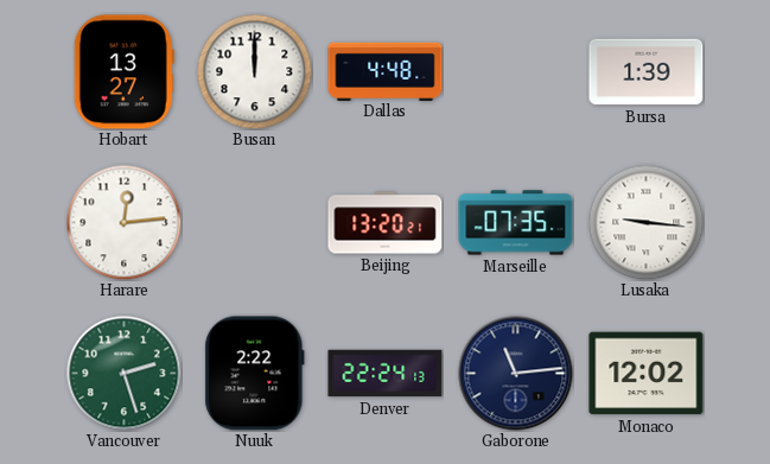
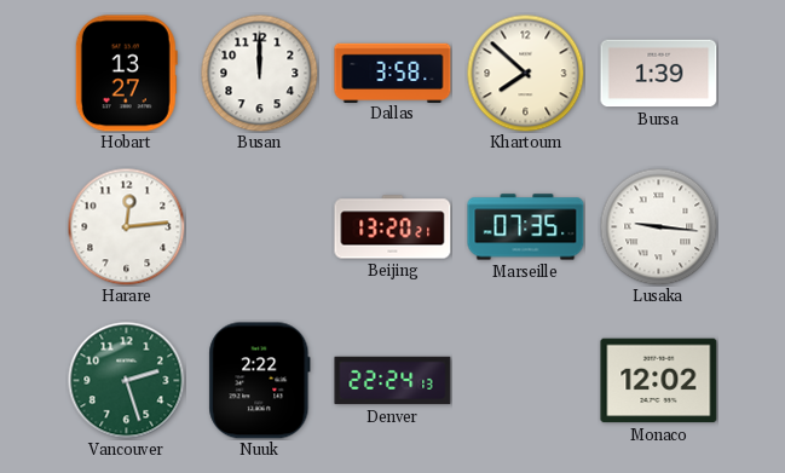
Dallas: 4:48 -> 3:58 (393, 73)
Khartoum: none -> 7:52 (525, 73)
Gaborone: 11:14 -> none (516, 374)
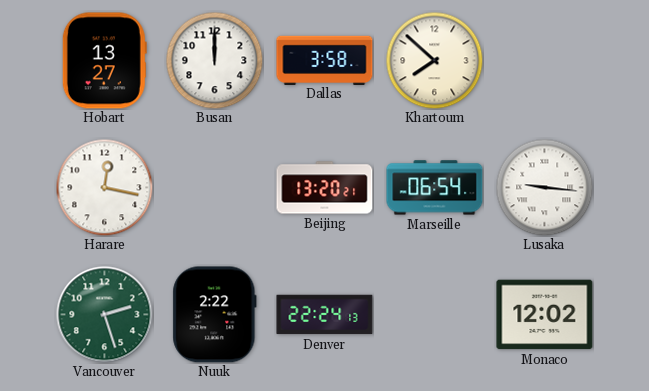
Bursa: 1:39 -> none (659, 74)
Harare: 12:14 -> 12:17 (104, 187)
Marseille: 07:35 -> 06:54 (435, 188)
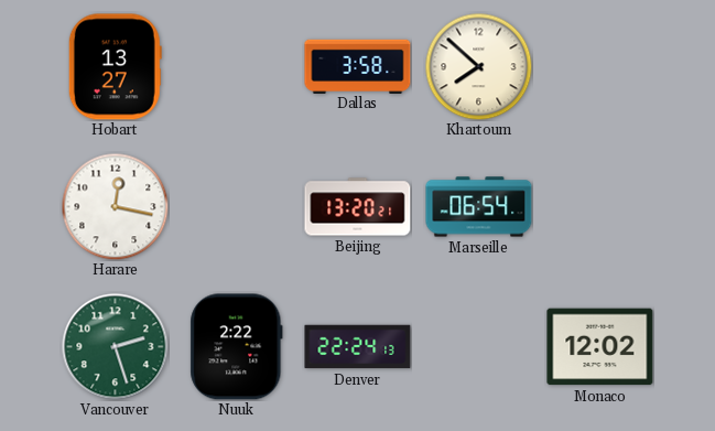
Busan: 12:00 -> none (214, 60)
Lusaka: 9:16 -> none (544, 187)
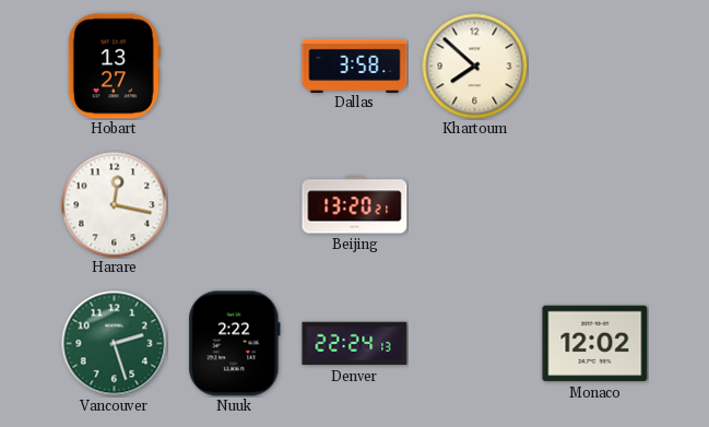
Marseille: 06:54 -> none (479, 207)
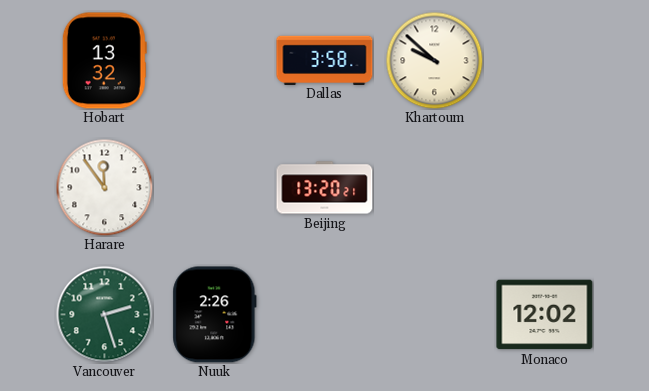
Hobart: 13:27 -> 13:32 (104, 61)
Khartoum: 7:52 -> 9:52 (434, 60)
Harare: 12:17 -> 11:54 (104, 187)
Nuuk: 2:22 -> 2:26 (215, 315)
Denver: 22:24 -> none (355, 344)
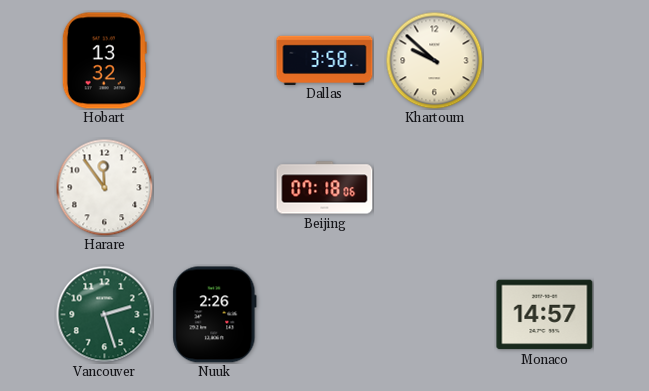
Beijing: 13:20 -> 07:18 (325, 188)
Monaco: 12:02 -> 14:57 (545, 315)
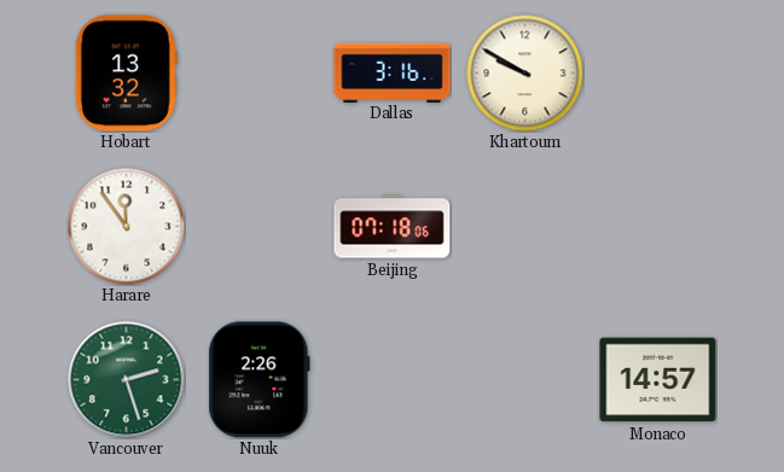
Dallas: 3:58 -> 3:16 (393, 72)
Khartoum: 9:52 -> 9:50 (524, 72)
